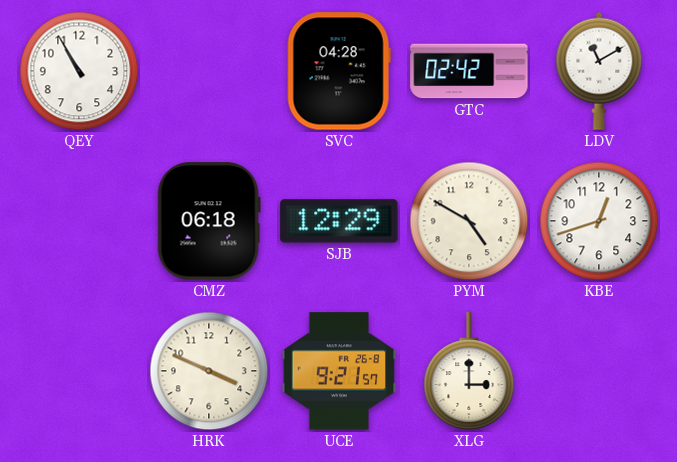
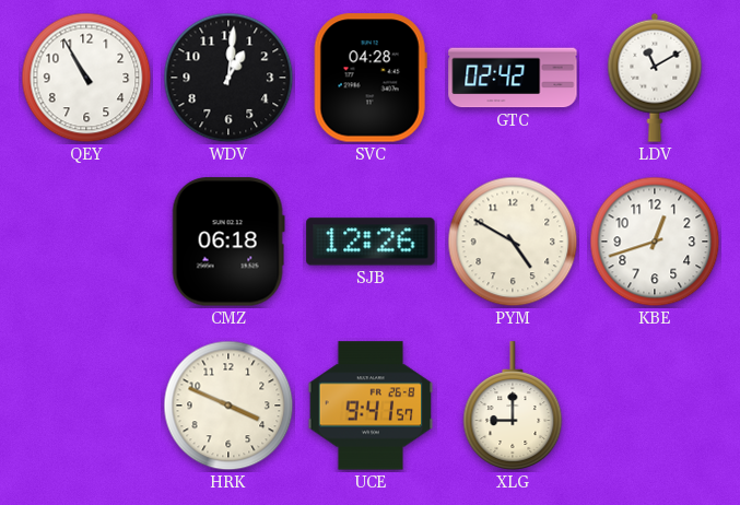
WDV: none -> 1:01 (228, 78)
SJB: 12:29 -> 12:26 (371, 242)
UCE: 9:21 -> 9:41 (371, 406)
XLG: 3:00 -> 9:00 (513, 406)
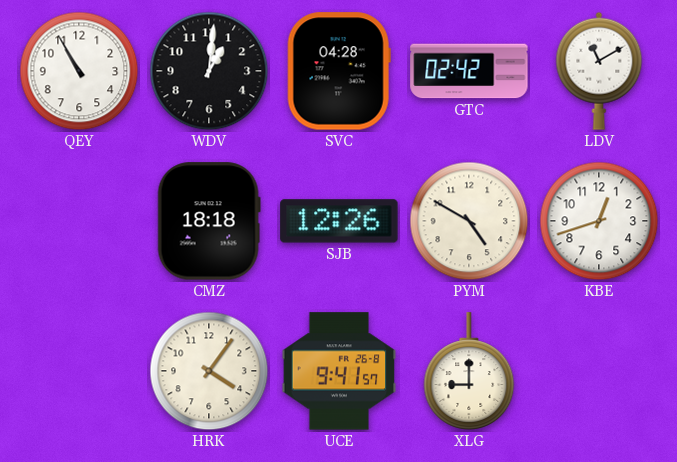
CMZ: 06:18 -> 18:18 (209, 221)
HRK: 3:49 -> 4:06 (209, 371)
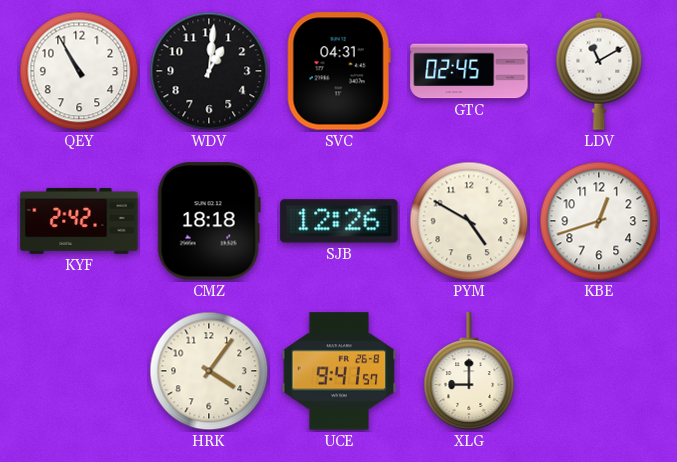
SVC: 04:28 -> 04:31 (339, 71)
GTC: 02:42 -> 02:45 (469, 71)
KYF: none -> 2:42 (79, 221)
